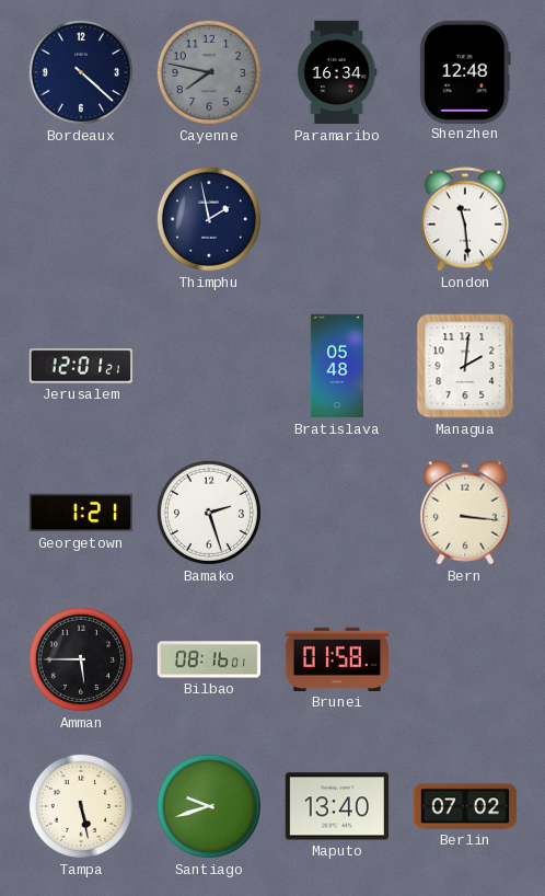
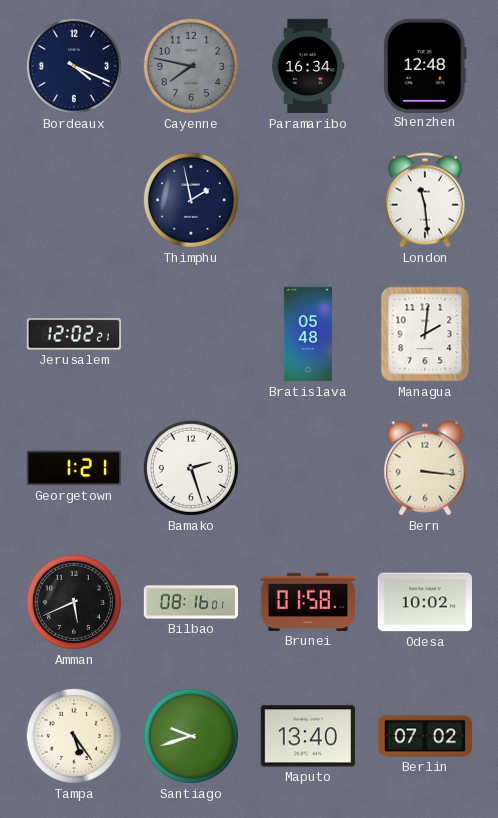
Bordeaux: 4:22 -> 4:19 (74, 66)
Jerusalem: 12:01 -> 12:02 (73, 334)
Amman: 5:45 -> 5:41 (74, 602)
Odesa: none -> 10:02 (425, 602)
Tampa: 5:28 -> 5:24 (74, 736)
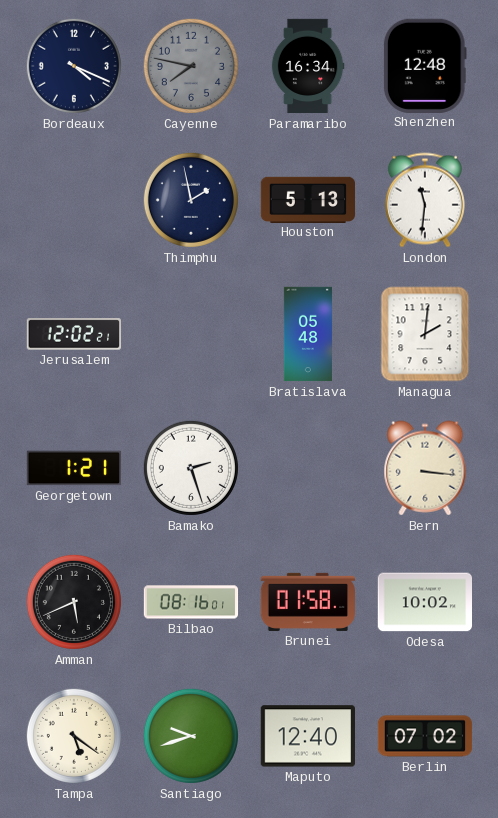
Houston: none -> 5:13 (308, 199)
London: 11:29 -> 11:31 (425, 200)
Tampa: 5:24 -> 5:21 (74, 736)
Maputo: 13:40 -> 12:40 (307, 736)
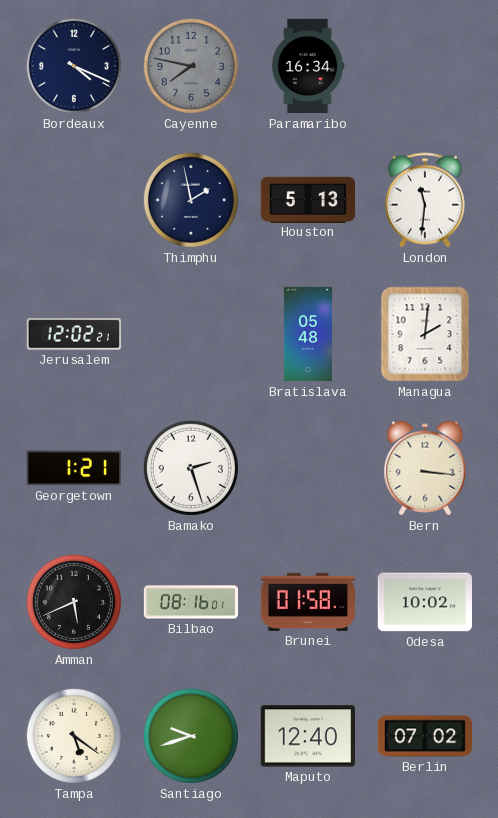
Shenzhen: 12:48 -> none (425, 65)
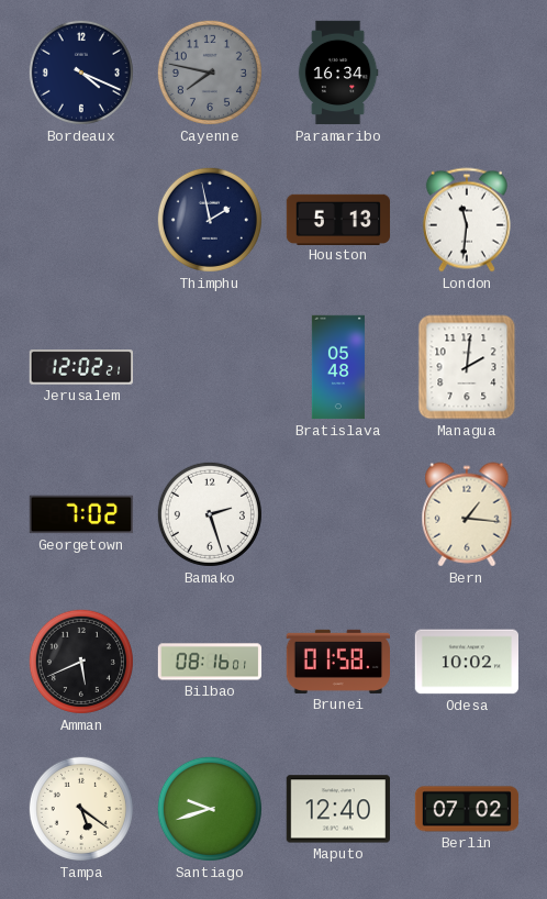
Georgetown: 1:21 -> 7:02 (81, 514)
Bern: 3:16 -> 1:16 (467, 514)
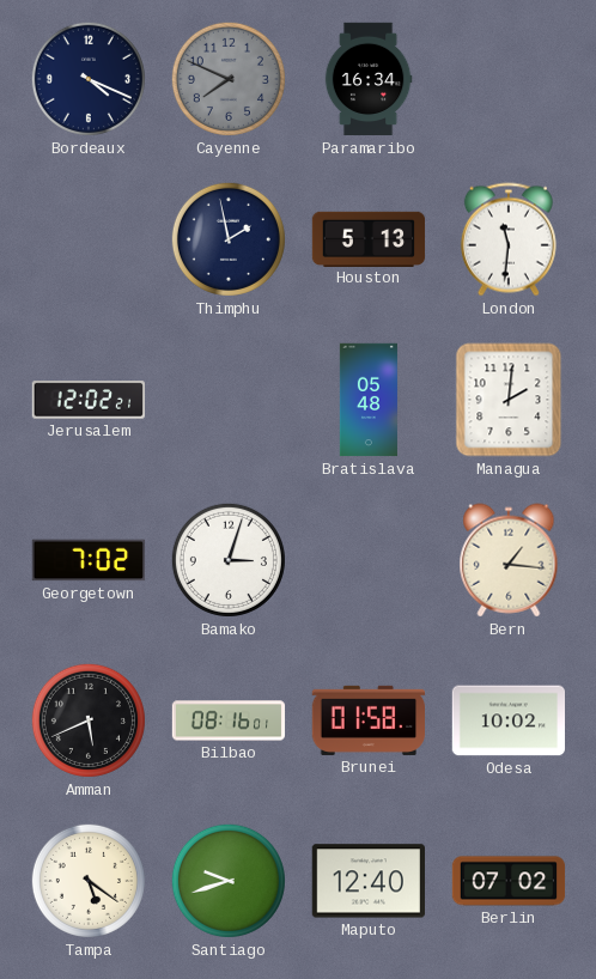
Cayenne: 7:47 -> 7:49 (229, 79)
Bamako: 2:27 -> 3:03 (229, 560)
